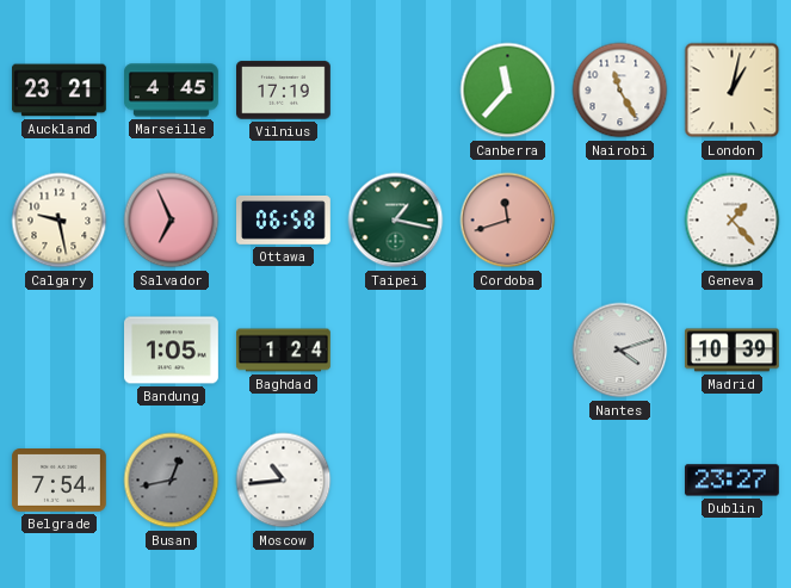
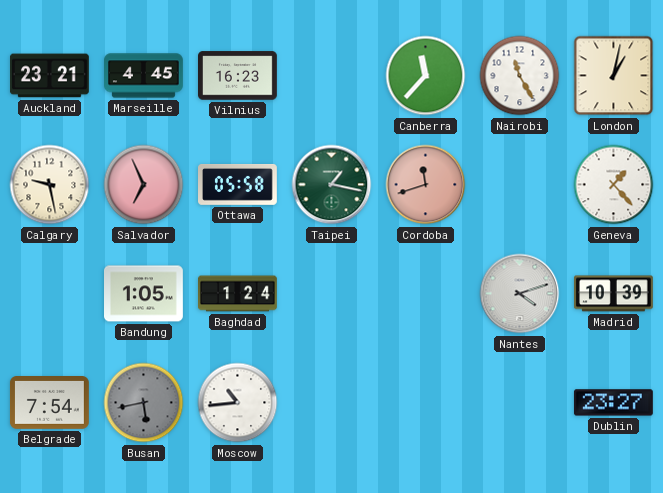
Vilnius: 17:19 -> 16:23 (238, 76)
Ottawa: 06:58 -> 05:58 (238, 184)
Busan: 12:43 -> 5:43 (144, 403)
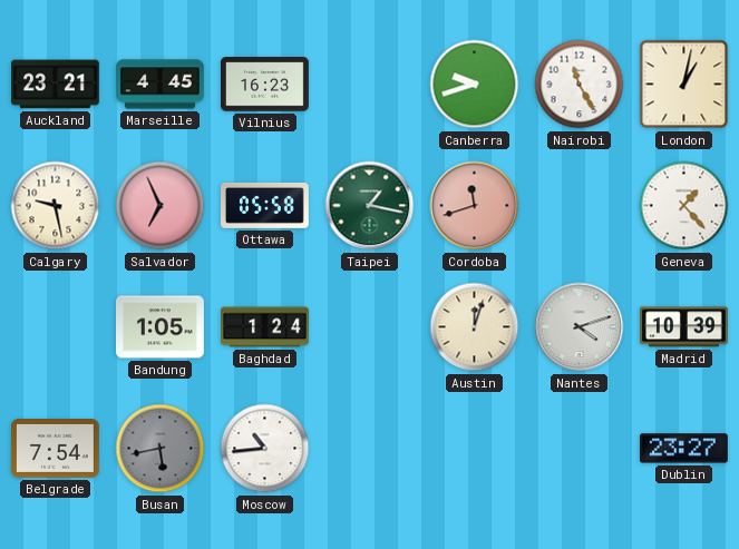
Canberra: 11:37 -> 9:42 (475, 85)
Austin: none -> 12:03 (475, 327)
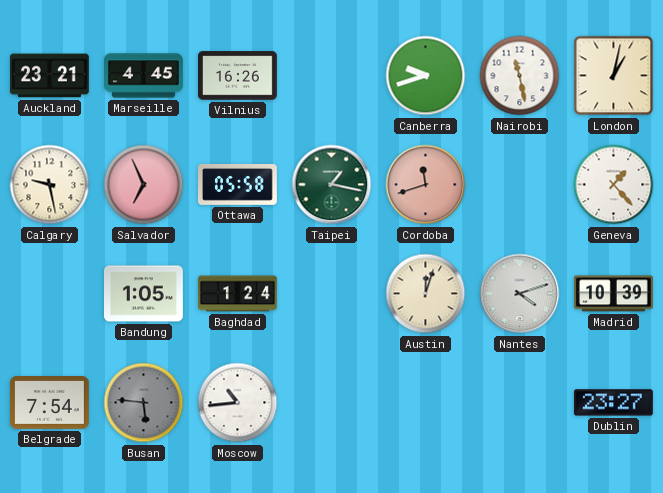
Vilnius: 16:23 -> 16:26 (238, 76)
Nairobi: 11:25 -> 11:28 (520, 76)
Busan: 5:43 -> 5:46 (144, 403)
